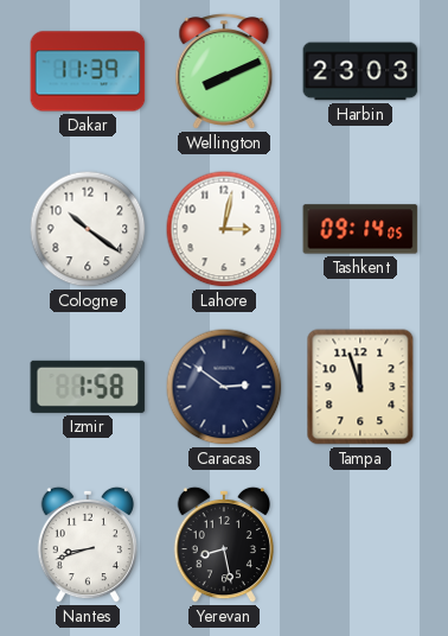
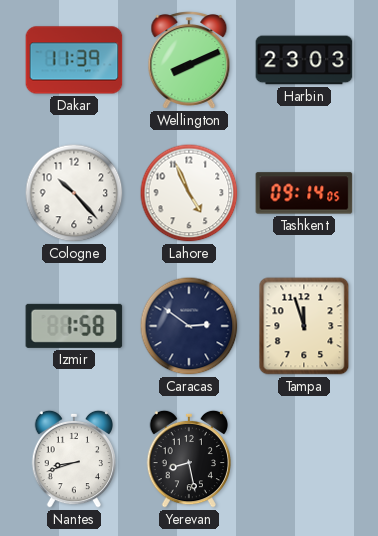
Cologne: 10:21 -> 10:23 (74, 193)
Lahore: 3:02 -> 4:56 (189, 193)
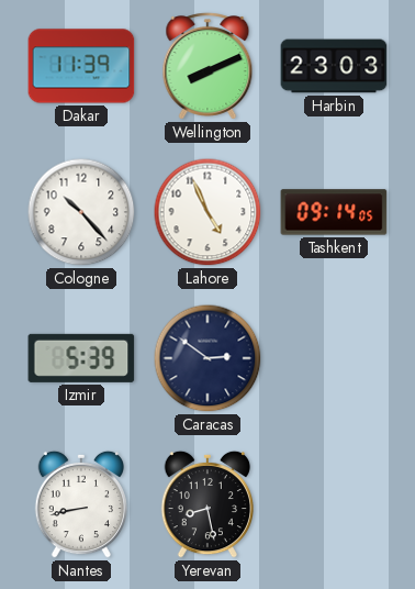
Izmir: 1:58 -> 5:39 (81, 358)
Tampa: 11:57 -> none (304, 326)
Nantes: 8:42 -> 8:43 (80, 504)
